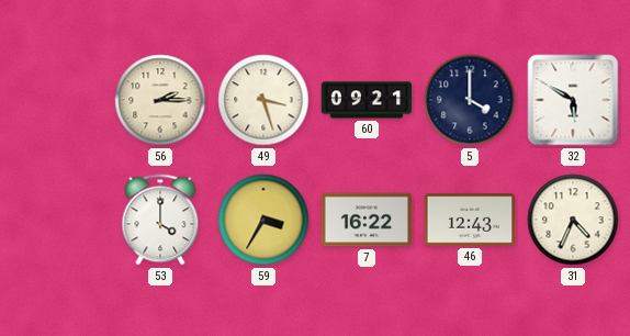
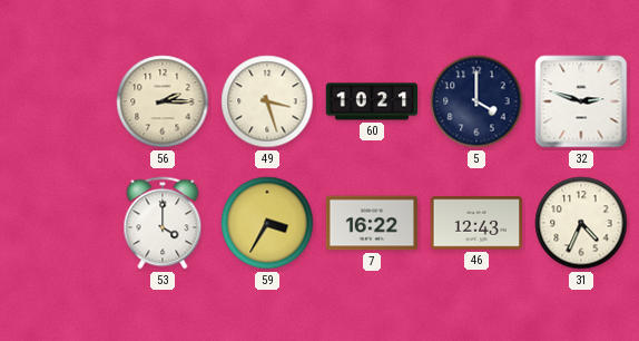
60: 09:21 -> 10:21 (372, 101)
32: 5:50 -> 2:48 (581, 101)
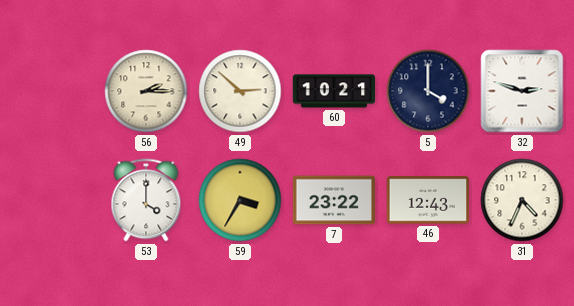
49: 3:27 -> 2:52 (240, 91)
7: 16:22 -> 23:22 (334, 200)
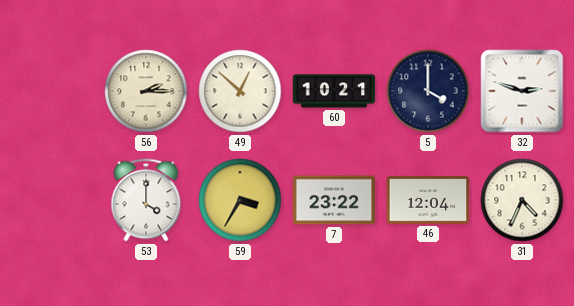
49: 2:52 -> 12:52 (240, 91)
46: 12:43 -> 12:04 (428, 200)
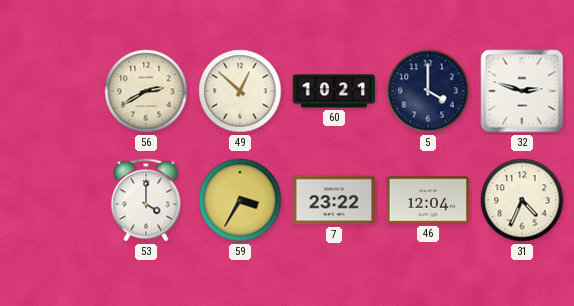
56: 2:15 -> 2:40 (146, 91)
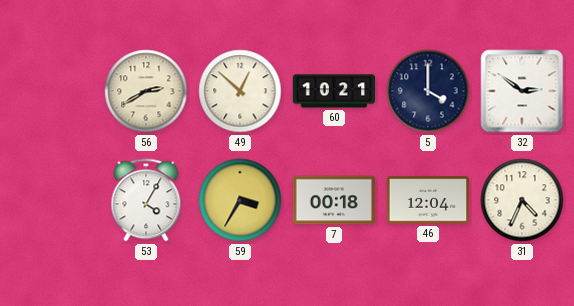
32: 2:48 -> 2:51 (522, 91)
53: 4:00 -> 4:05 (146, 200)
7: 23:22 -> 00:18 (334, 200)
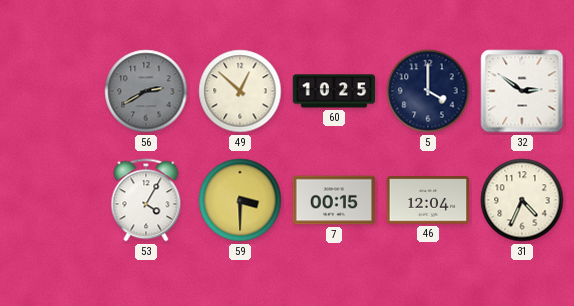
56 dial: cream -> grey (146, 91)
60: 10:21 -> 10:25 (334, 91)
59: 3:35 -> 3:30 (240, 200)
7: 00:18 -> 00:15 (334, 200)
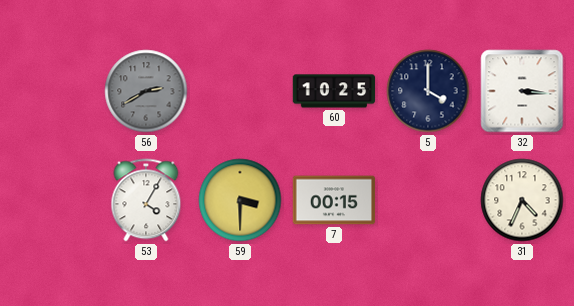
49: 12:52 -> none (240, 91)
32: 2:51 -> 3:16 (522, 91)
46: 12:04 -> none (428, 200)
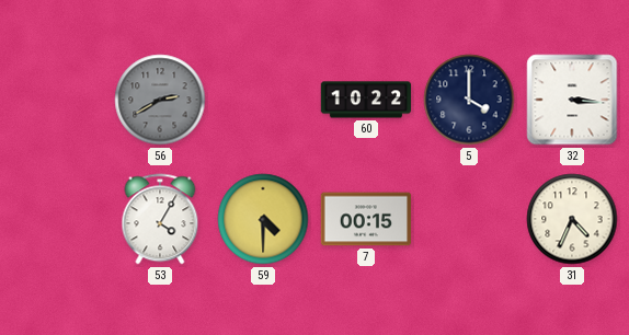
60: 10:25 -> 10:22 (366, 100)
59: 3:30 -> 4:30 (263, 219)
